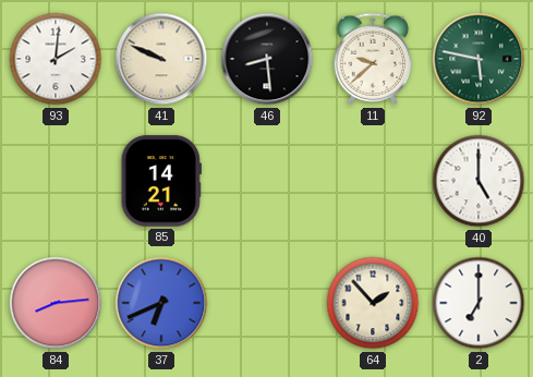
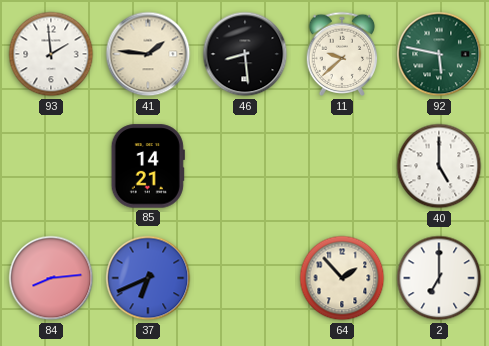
93: 2:01 -> 1:59 (51, 54)
41: 9:49 -> 1:46 (148, 54)
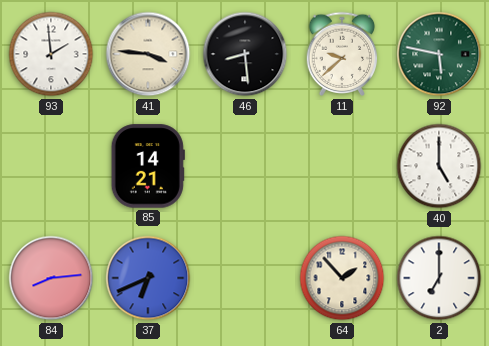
41: 1:46 -> 3:46 (148, 54)
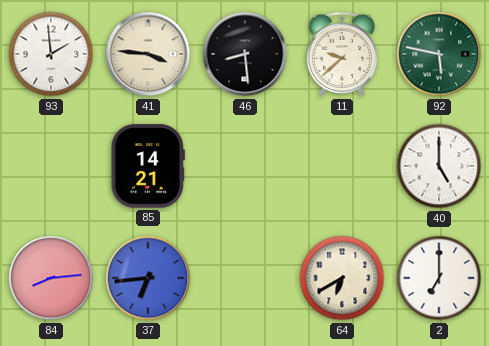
37: 6:41 -> 6:44 (148, 278)
64: 1:53 -> 6:40 (342, 278)
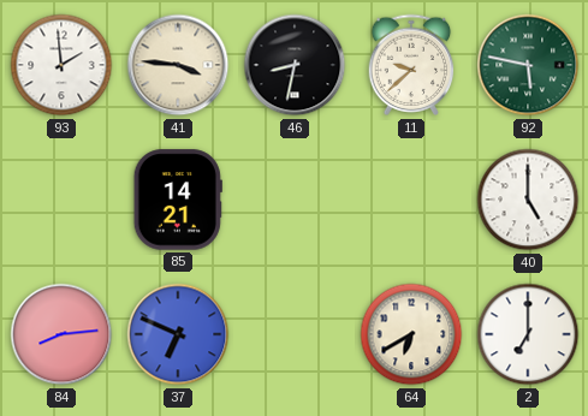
46: 8:29 -> 8:32 (295, 65)
37: 6:44 -> 6:49 (178, 334)
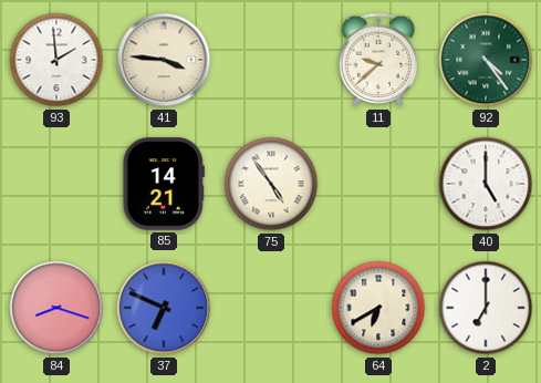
46: 8:32 -> none (295, 65)
92: 5:47 -> 4:24 (486, 60)
75: none -> 4:54 (271, 184)
84: 8:14 -> 8:18 (56, 308)
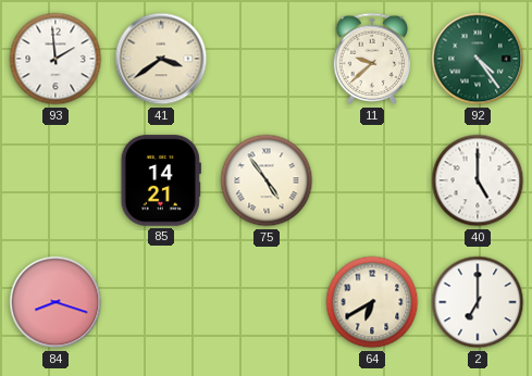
41: 3:46 -> 3:39 (161, 59)
37: 6:49 -> none (164, 308)
